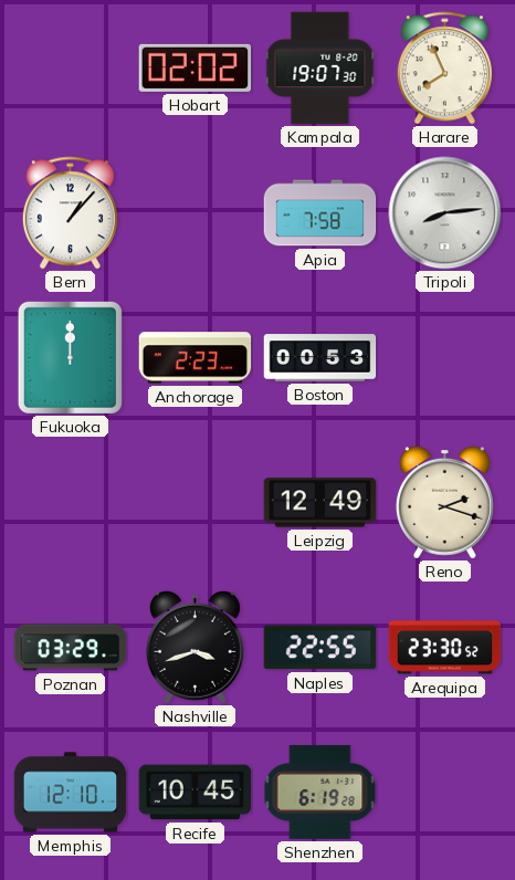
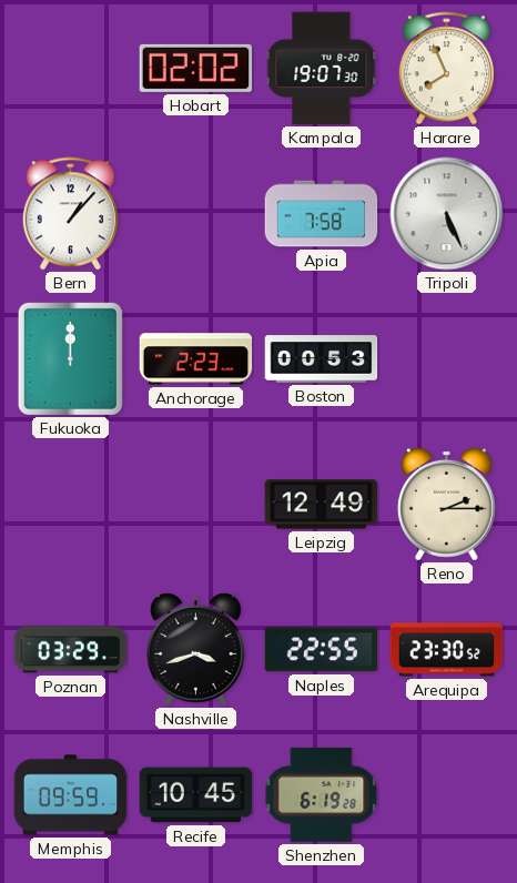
Tripoli: 8:14 -> 5:26 (447, 214)
Reno: 2:18 -> 2:15 (446, 504)
Memphis: 12:10 -> 09:59 (71, 795)
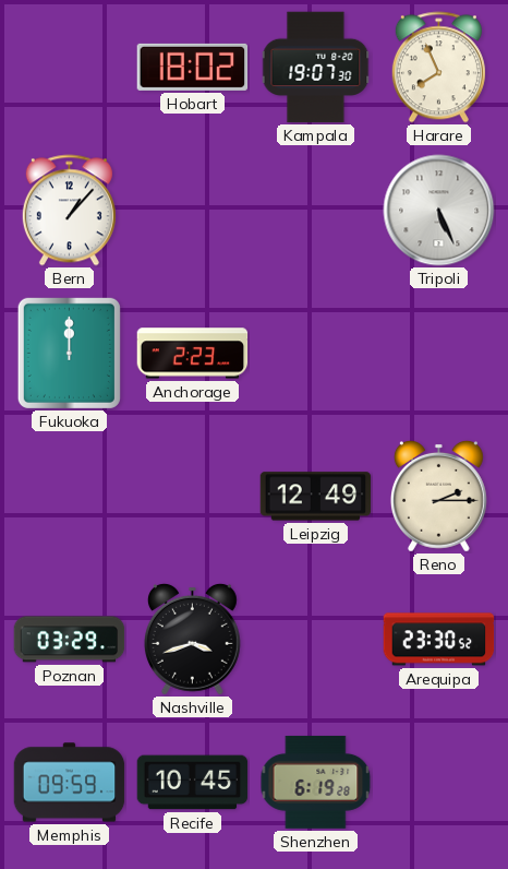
Hobart: 02:02 -> 18:02 (193, 67)
Apia: 7:58 -> none (322, 214)
Boston: 00:53 -> none (322, 359)
Naples: 22:55 -> none (322, 650)
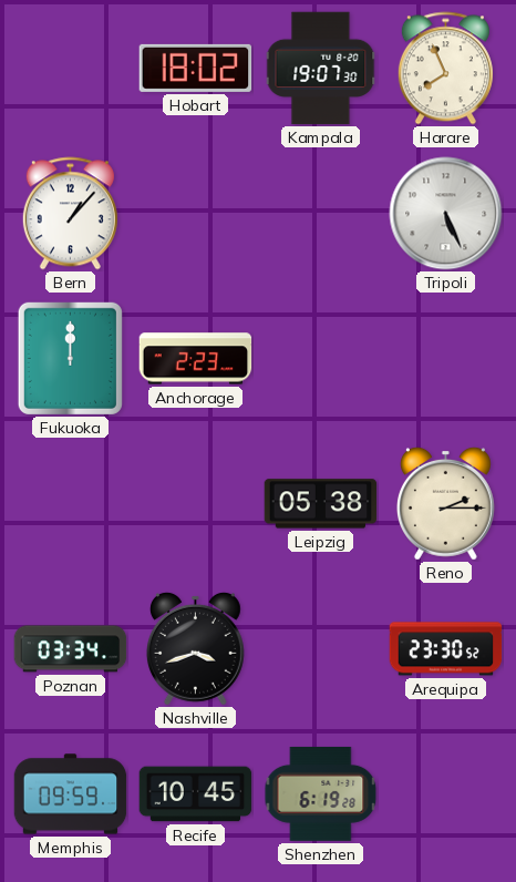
Leipzig: 12:49 -> 05:38 (321, 504)
Poznan: 03:29 -> 03:34 (71, 649)
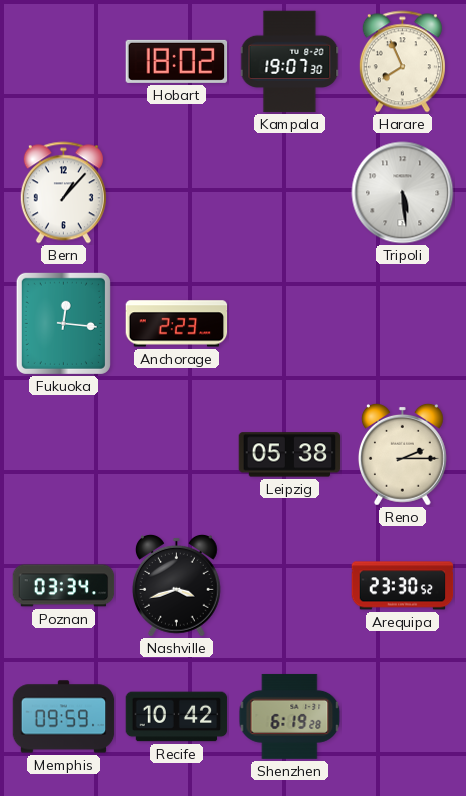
Tripoli: 5:26 -> 5:29 (403, 193)
Fukuoka: 12:00 -> 12:16 (63, 323)
Recife: 10:45 -> 10:42 (177, 717)
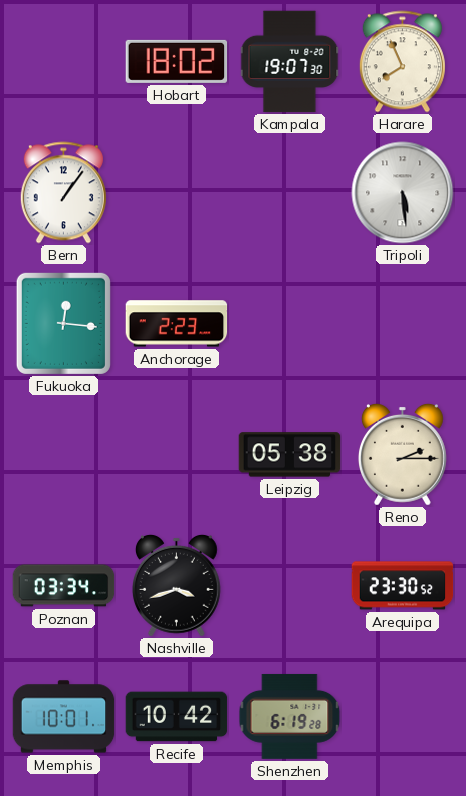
Bern: 1:07 -> 1:06 (63, 193)
Memphis: 09:59 -> 10:01 (64, 717)
